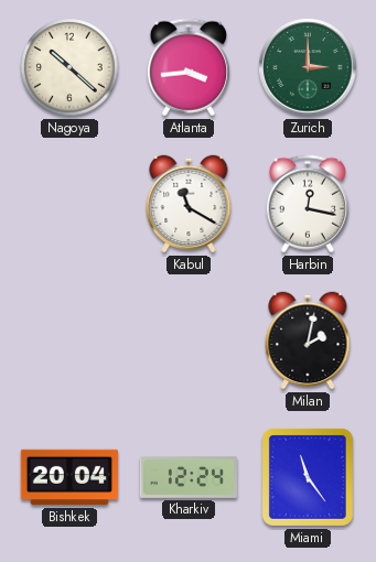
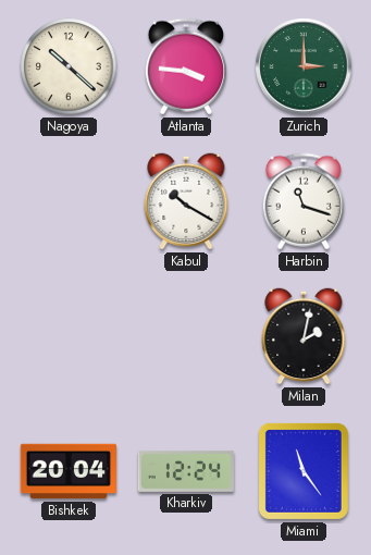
Atlanta: 3:44 -> 3:46 (186, 66)
Kabul: 11:20 -> 10:20 (186, 201)
Harbin: 12:17 -> 11:18 (304, 201)
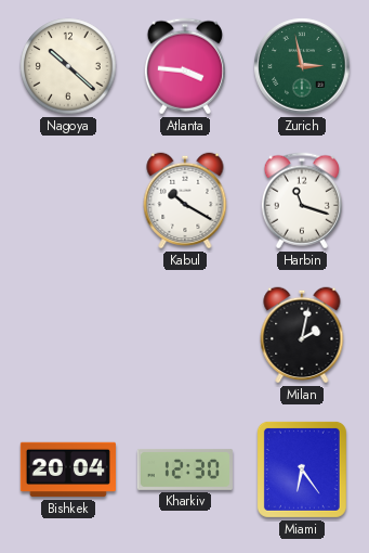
Zurich: 3:00 -> 2:58 (302, 66)
Kharkiv: 12:24 -> 12:30 (185, 470)
Miami: 11:24 -> 6:24 (302, 470)
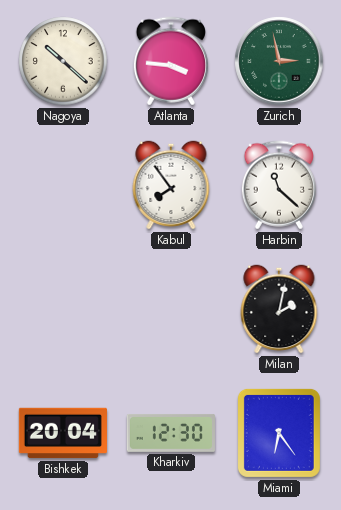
Kabul: 10:20 -> 7:54 (171, 185)
Harbin: 11:18 -> 11:22 (279, 185)
